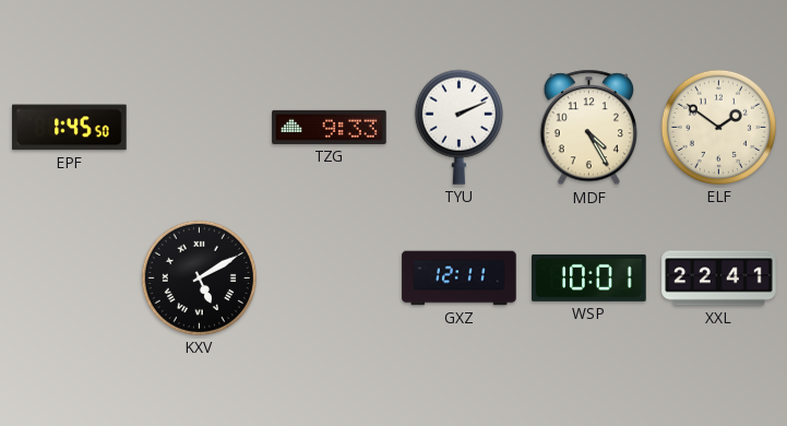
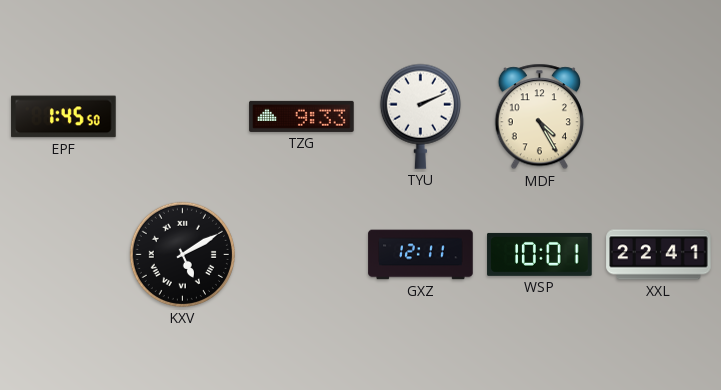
ELF: 1:51 -> none (718, 127)
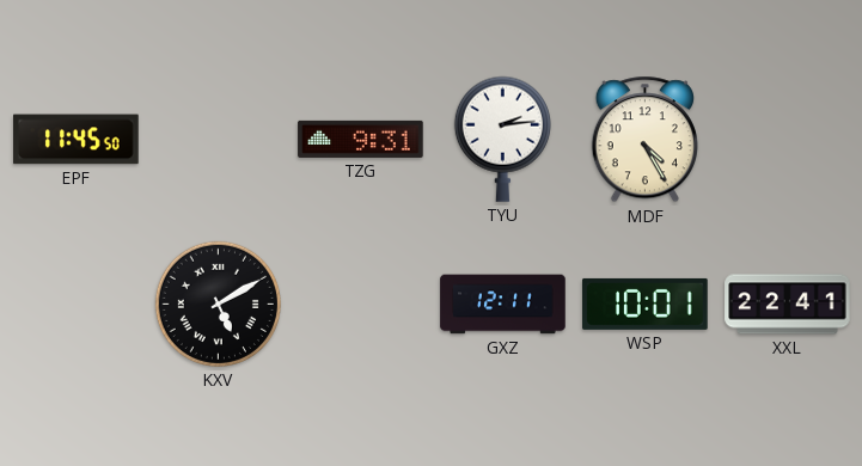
EPF: 1:45 -> 11:45 (77, 140)
TZG: 9:33 -> 9:31 (361, 139)
TYU: 2:11 -> 2:14 (502, 139)
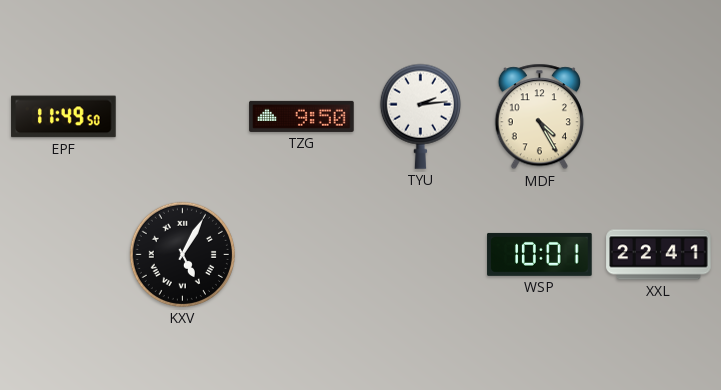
EPF: 11:45 -> 11:49 (64, 117)
TZG: 9:31 -> 9:50 (302, 116)
KXV: 5:10 -> 5:05 (182, 254)
GXZ: 12:11 -> none (503, 305)
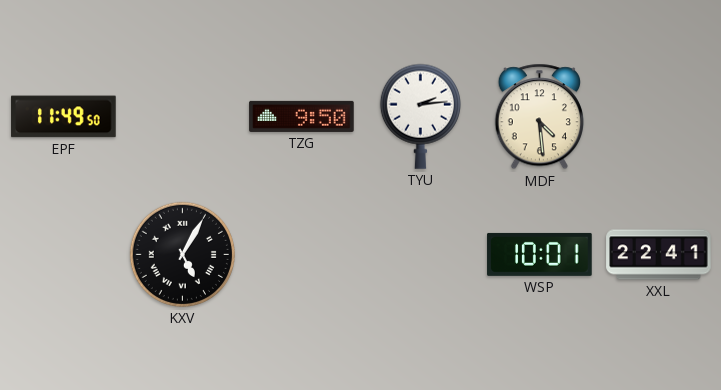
MDF: 4:25 -> 4:29 (539, 117)
